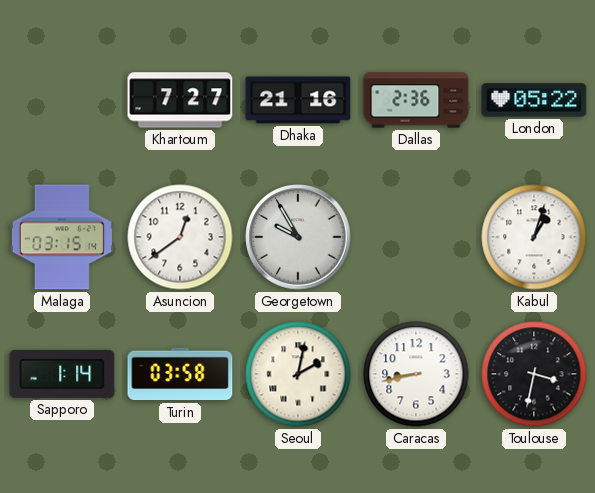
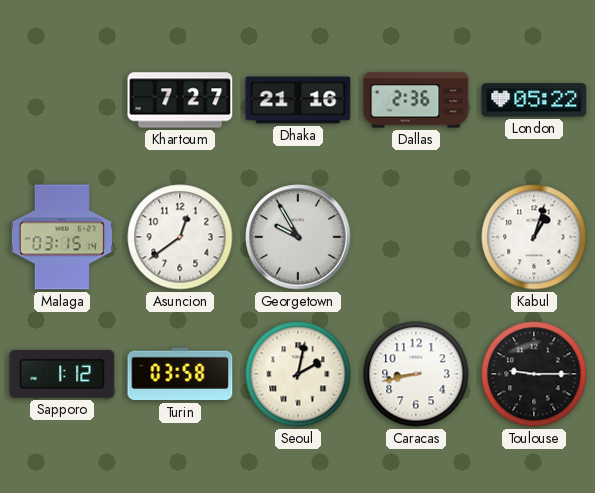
Sapporo: 1:14 -> 1:12 (62, 374)
Toulouse: 3:32 -> 9:15 (534, 374)
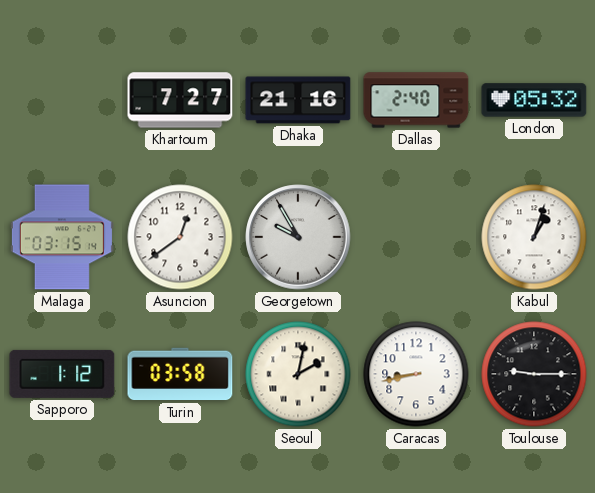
Dallas: 2:36 -> 2:40 (416, 100)
London: 05:22 -> 05:32 (534, 100)
